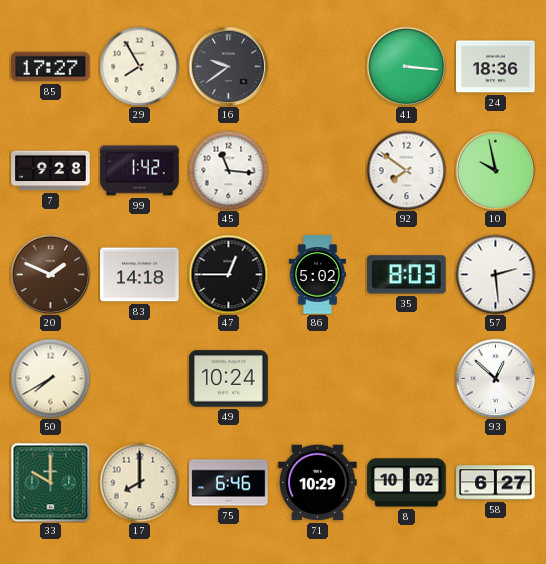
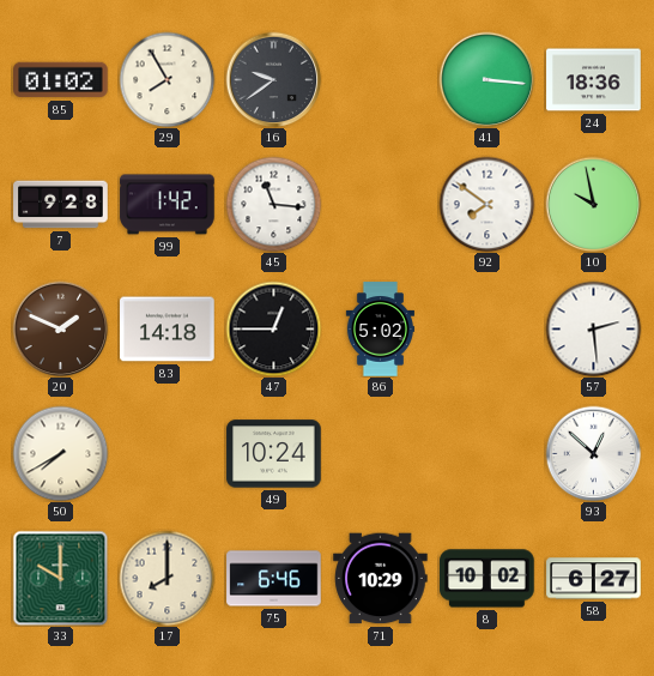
85: 17:27 -> 01:02 (61, 80)
35: 8:03 -> none (407, 275)
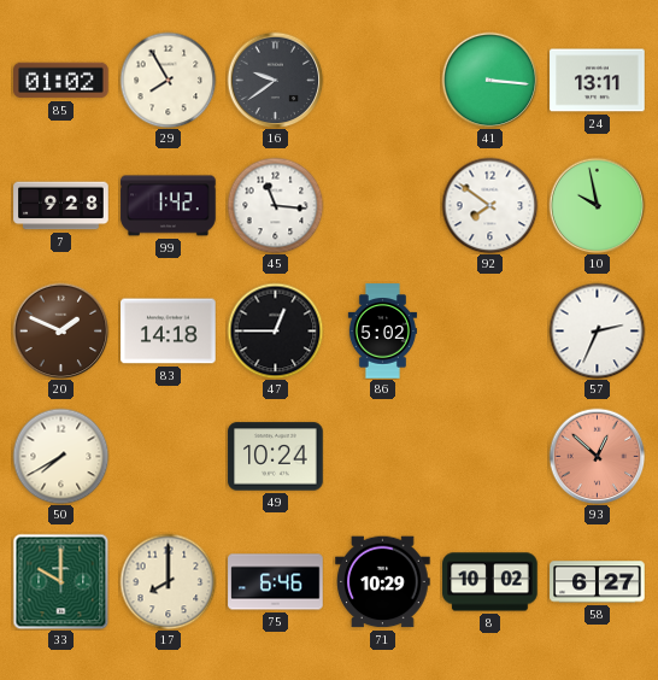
24: 18:36 -> 13:11 (598, 81)
57: 2:29 -> 2:34 (597, 330)
93 dial: white -> salmon (597, 456)
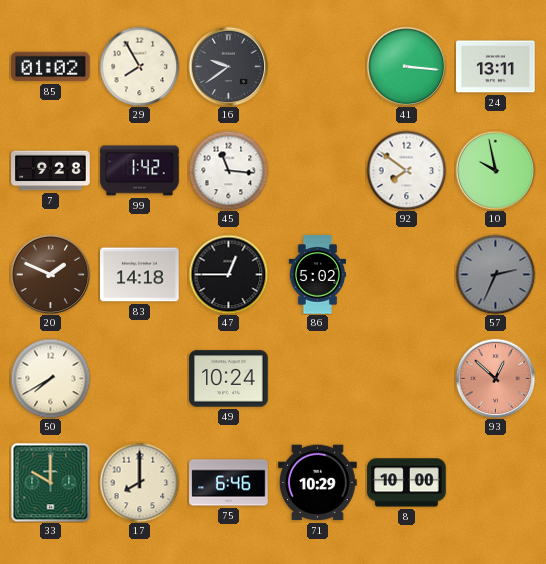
57 dial: white -> grey (495, 274)
8: 10:02 -> 10:00 (407, 483)
58: 6:27 -> none (598, 582)
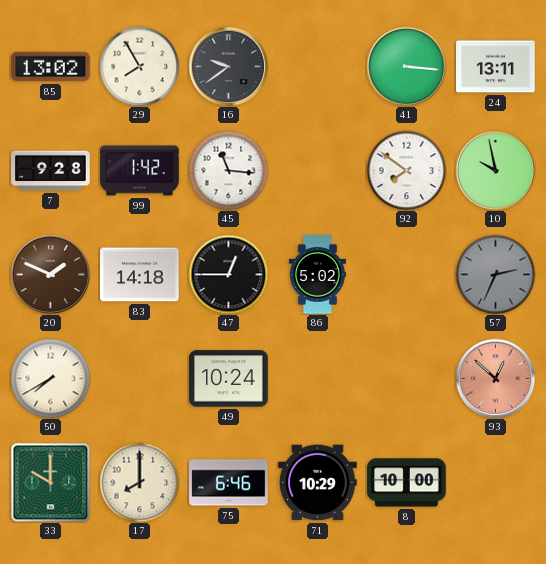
85: 01:02 -> 13:02 (51, 67)
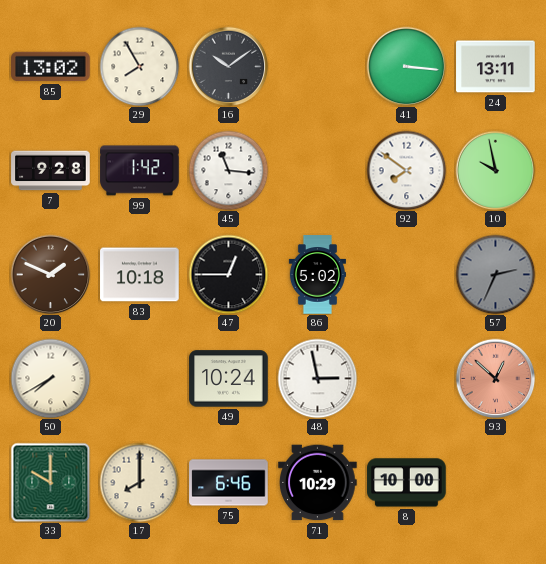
16: 9:39 -> 10:09 (228, 66)
83: 14:18 -> 10:18 (140, 275)
48: none -> 2:58 (317, 378)
